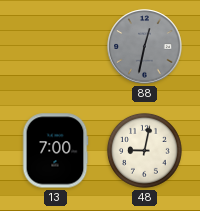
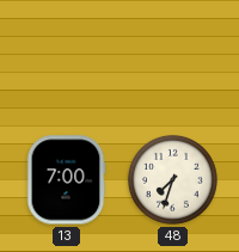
88: 12:32 -> none (145, 47)
48: 9:02 -> 7:33 (172, 179)
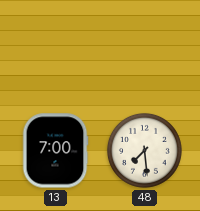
48: 7:33 -> 7:29 (144, 150)
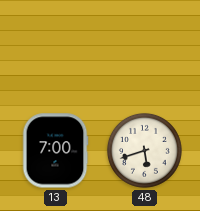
48: 7:29 -> 5:42 (144, 150)
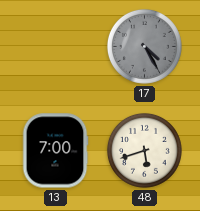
17: none -> 4:25 (144, 46)
